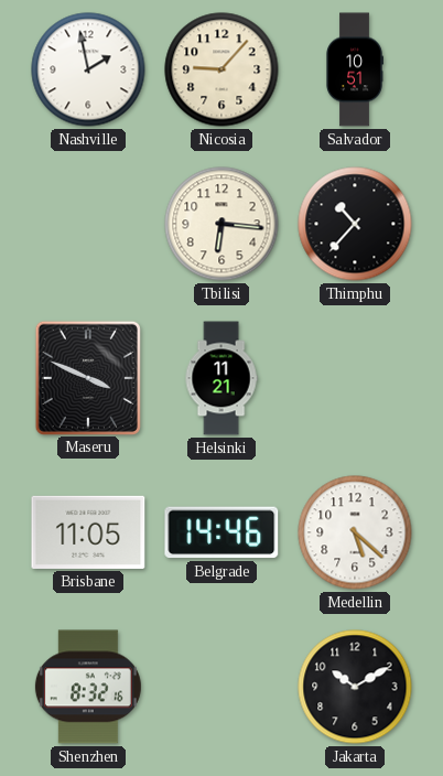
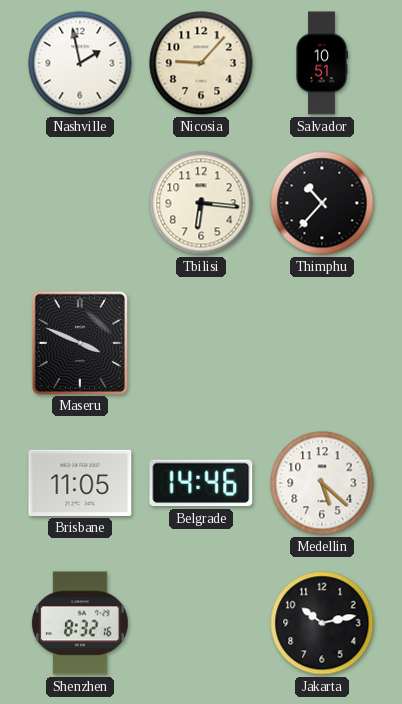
Helsinki: 11:21 -> none (221, 378)
Jakarta: 10:10 -> 10:13 (322, 623)
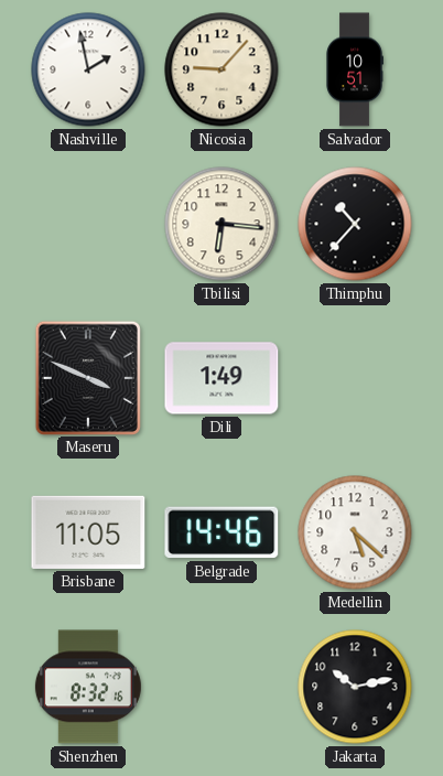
Dili: none -> 1:49 (221, 378)
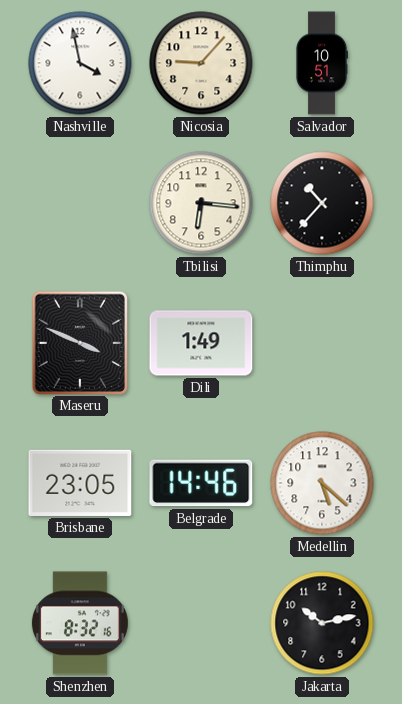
Nashville: 1:58 -> 3:58 (80, 63)
Brisbane: 11:05 -> 23:05 (80, 483)
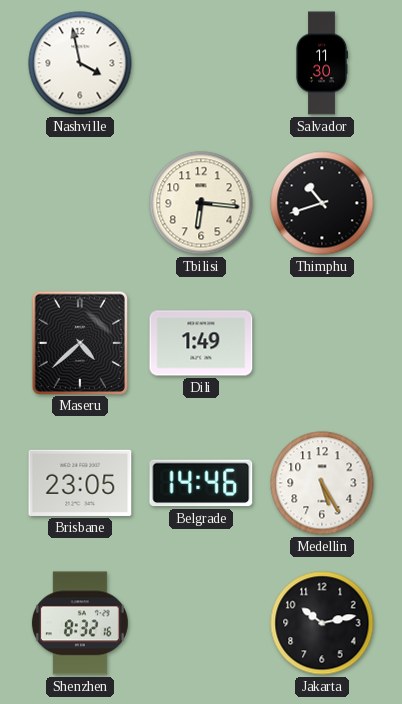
Nicosia: 9:07 -> none (201, 63)
Salvador: 10:51 -> 11:30 (322, 63)
Thimphu: 10:37 -> 10:42 (322, 203)
Maseru: 3:49 -> 4:38 (80, 342)
Medellin: 5:22 -> 5:25 (322, 483)
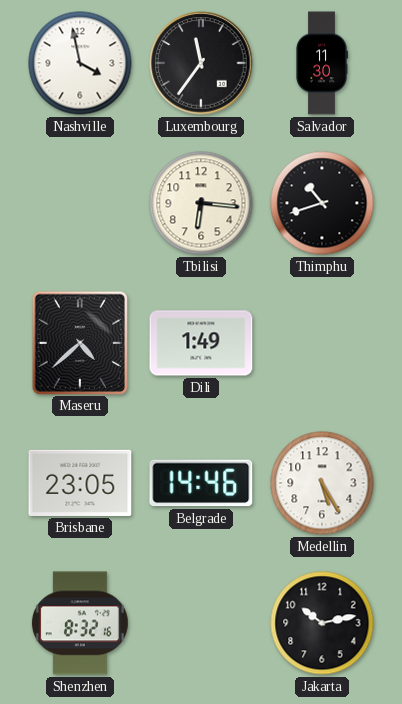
Luxembourg: none -> 11:36 (201, 63)
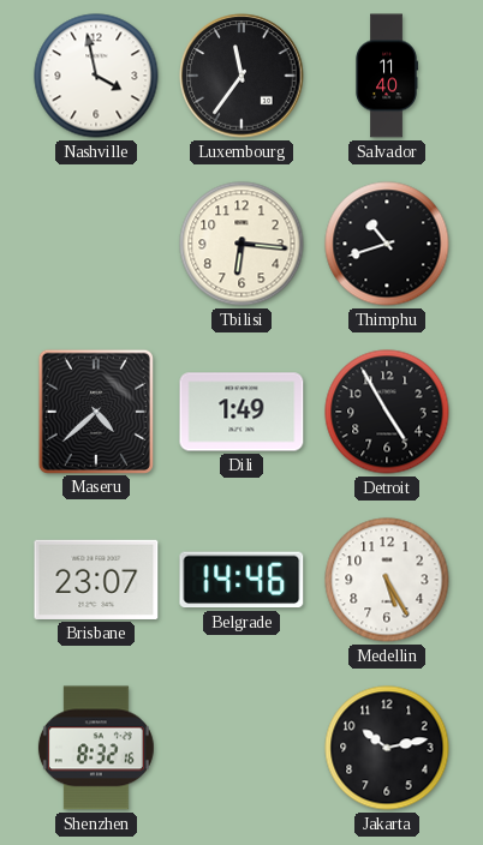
Salvador: 11:30 -> 11:40 (387, 76)
Detroit: none -> 4:55 (387, 412)
Brisbane: 23:05 -> 23:07 (96, 580)
